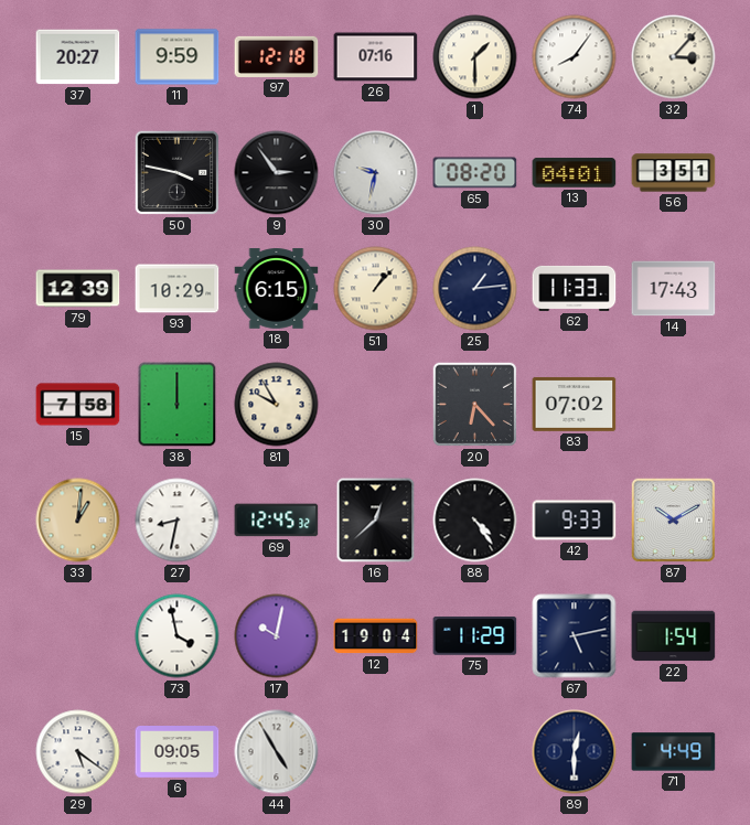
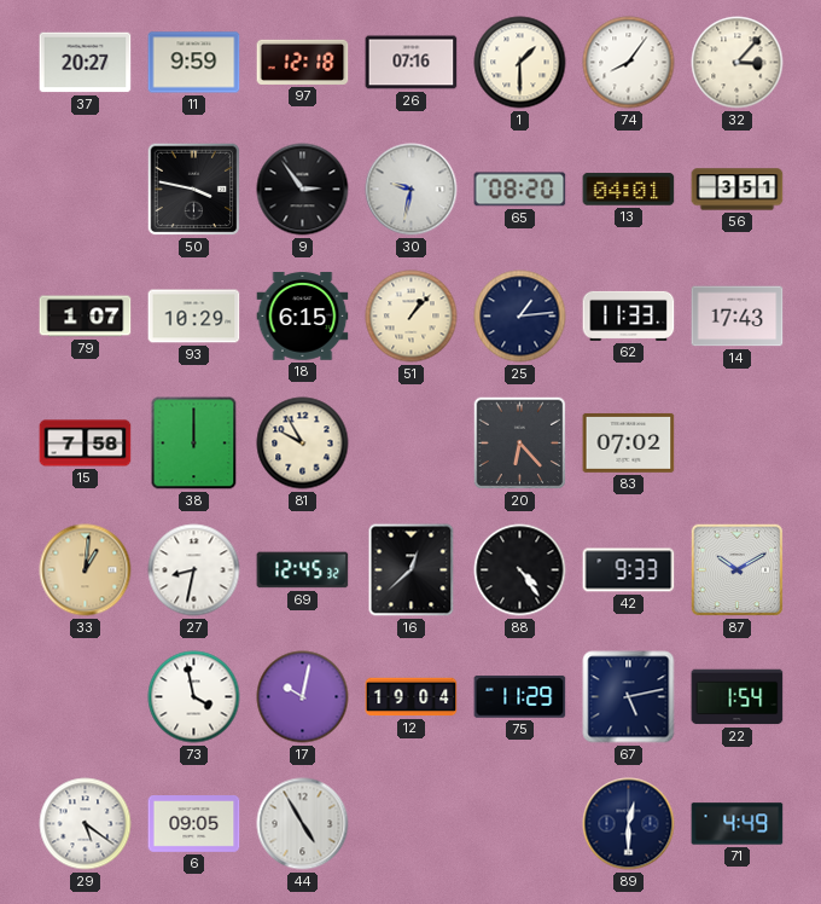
79: 12:39 -> 1:07 (86, 317)
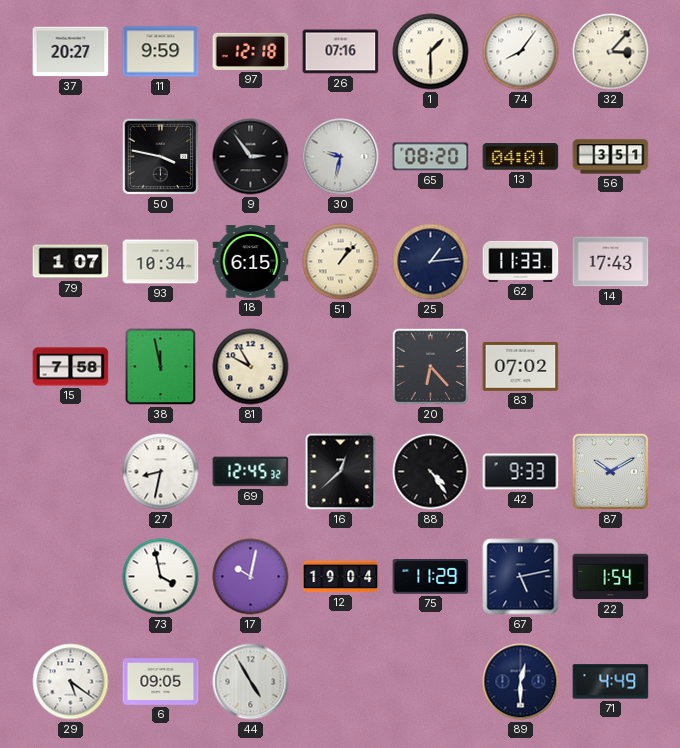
93: 10:29 -> 10:34 (161, 262)
38: 12:00 -> 11:58 (161, 367)
33: 1:01 -> none (86, 570)
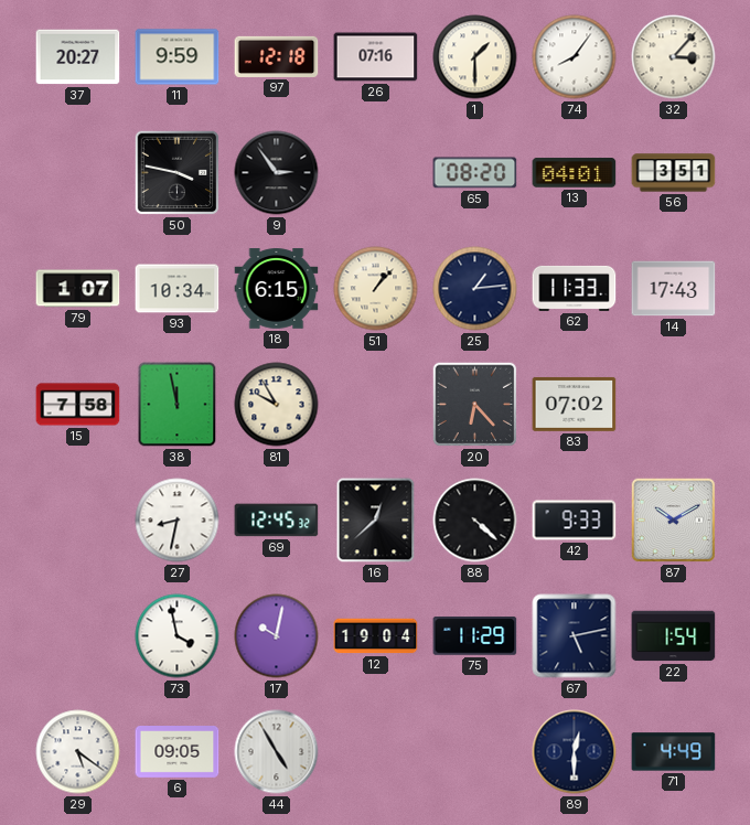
30: 9:32 -> none (341, 157)
88: 4:24 -> 4:22 (475, 521)
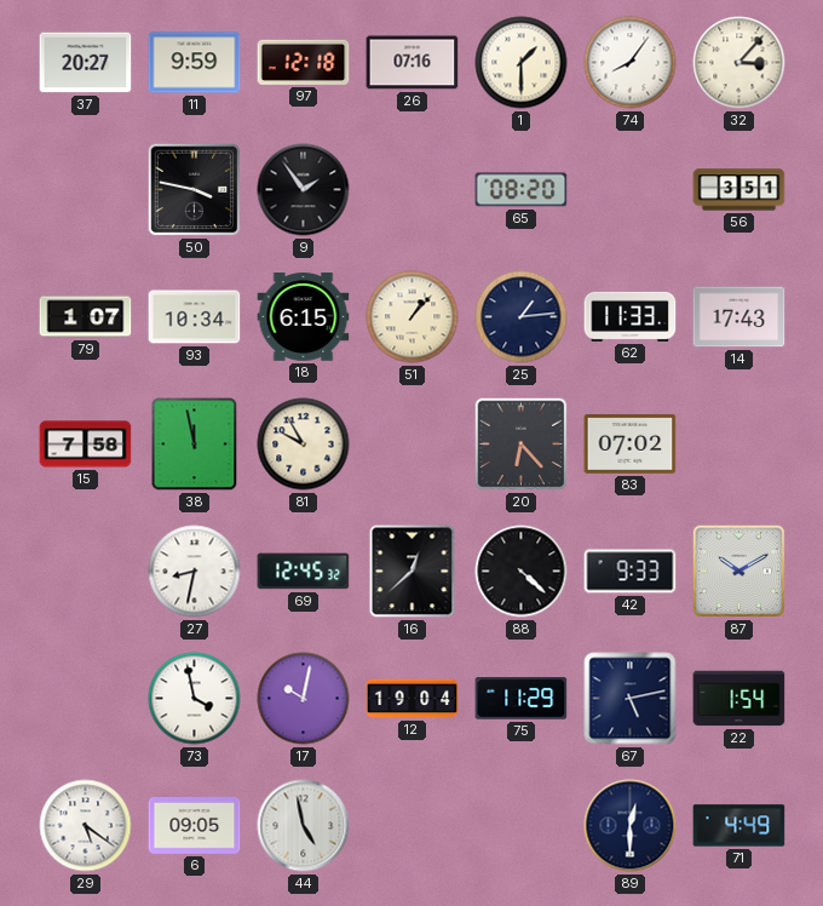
9: 2:54 -> 1:54 (304, 190)
13: 04:01 -> none (575, 173)
44: 4:55 -> 4:58 (304, 826)
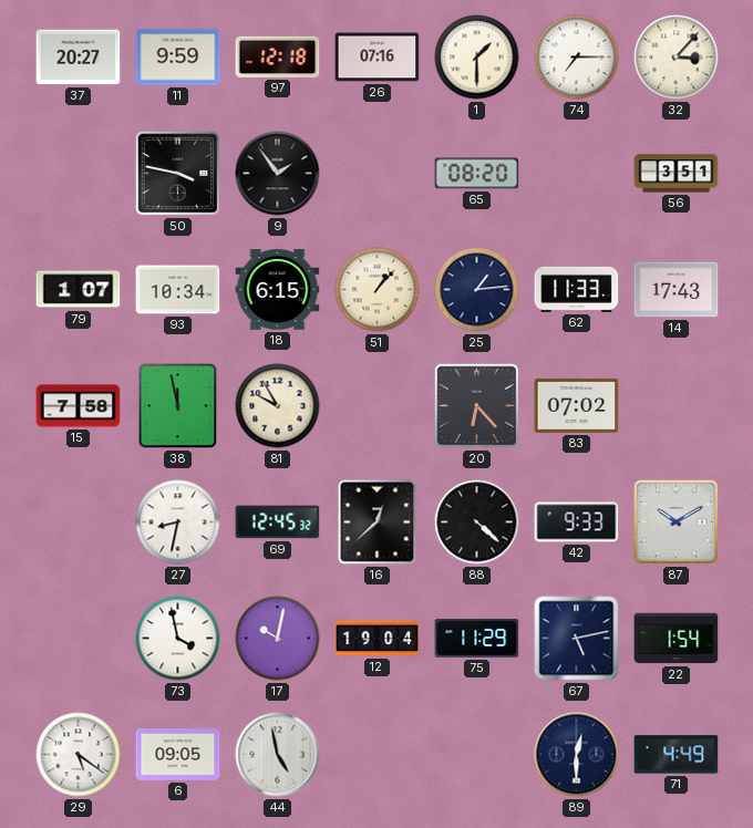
74: 8:06 -> 7:15 (577, 58)
